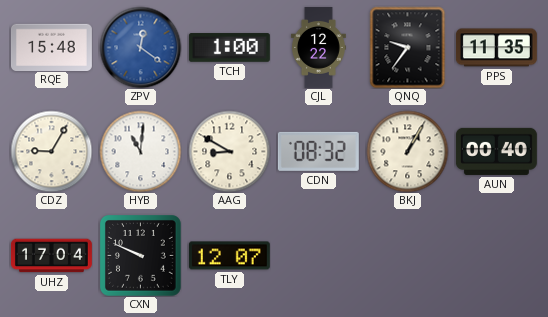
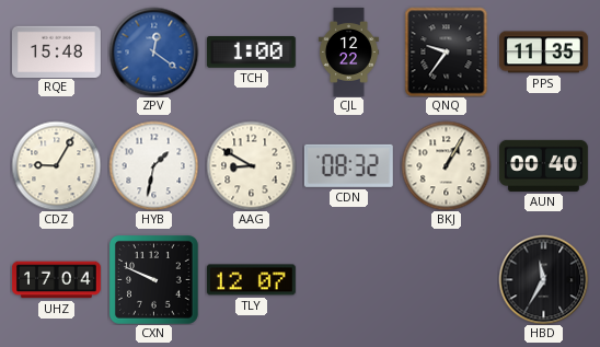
HYB: 11:01 -> 1:32 (153, 165)
HBD: none -> 11:35 (543, 279)
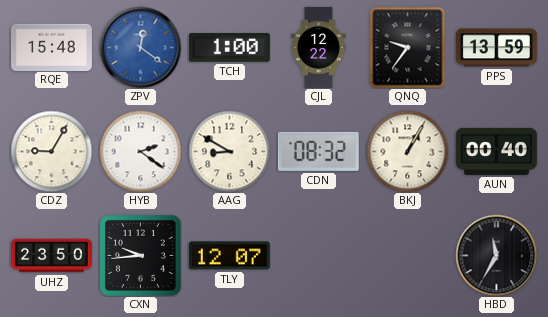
PPS: 11:35 -> 13:59 (496, 48)
HYB: 1:32 -> 2:21 (140, 151)
UHZ: 17:04 -> 23:50 (51, 256)
CXN: 9:49 -> 9:44 (141, 256)
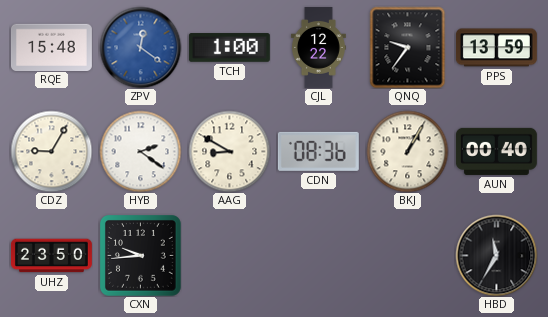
CDN: 08:32 -> 08:36 (318, 151)
TLY: 12:07 -> none (229, 256)
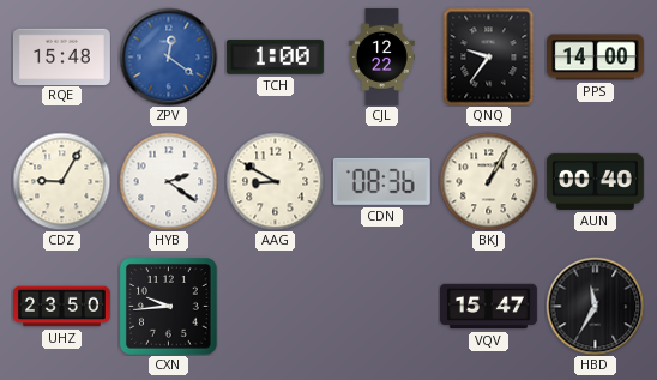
PPS: 13:59 -> 14:00 (595, 58)
VQV: none -> 15:47 (488, 307)
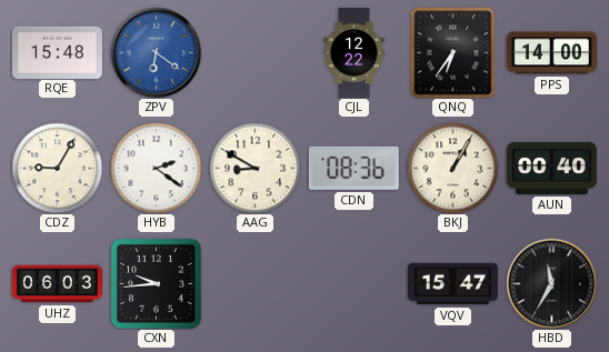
ZPV: 12:21 -> 6:21 (156, 52)
TCH: 1:00 -> none (275, 58)
QNQ: 9:36 -> 6:36 (453, 52)
UHZ: 23:50 -> 06:03 (57, 284)
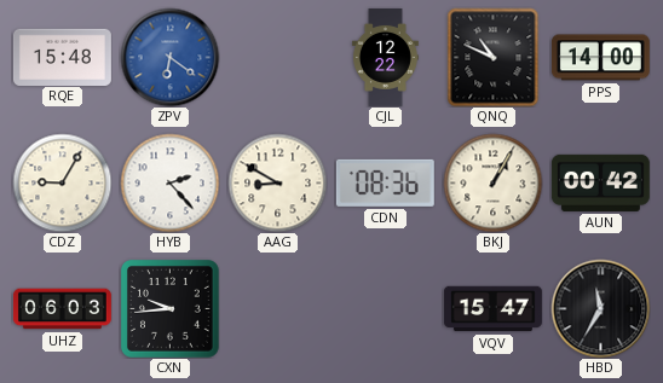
QNQ: 6:36 -> 10:49 (494, 57)
HYB: 2:21 -> 2:23 (169, 182)
AUN: 00:40 -> 00:42 (600, 182)
